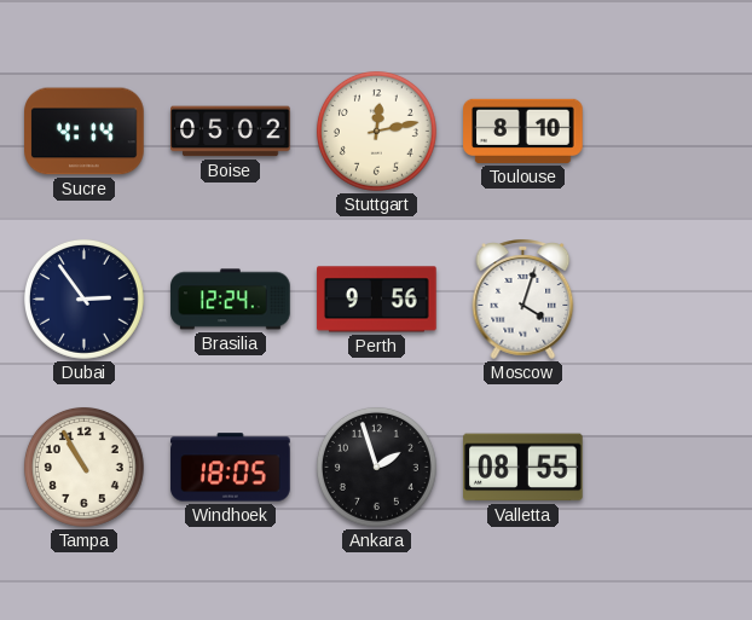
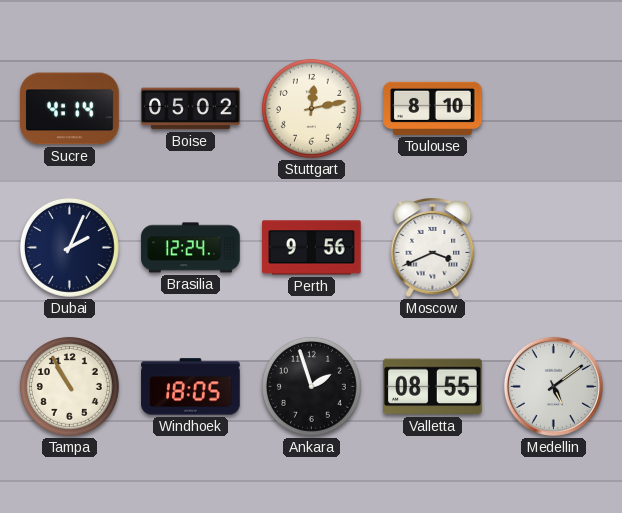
Dubai: 2:54 -> 2:04 (69, 247)
Moscow: 4:03 -> 3:41 (433, 247)
Medellin: none -> 5:09 (553, 386)
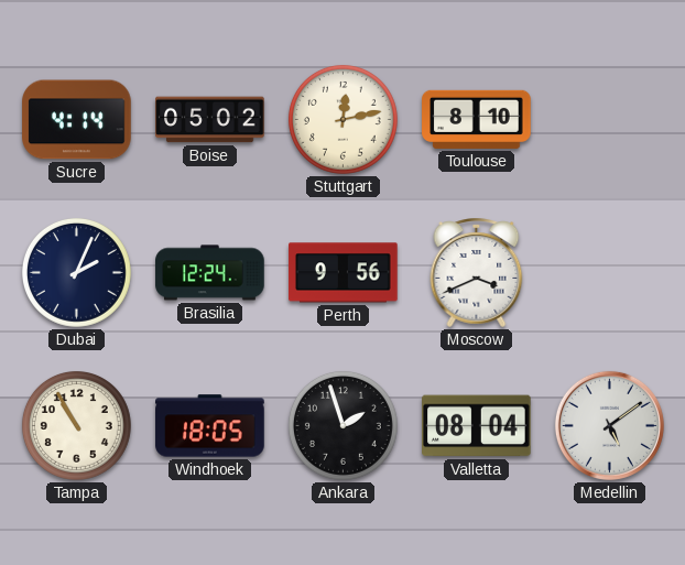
Valletta: 08:55 -> 08:04 (477, 426)
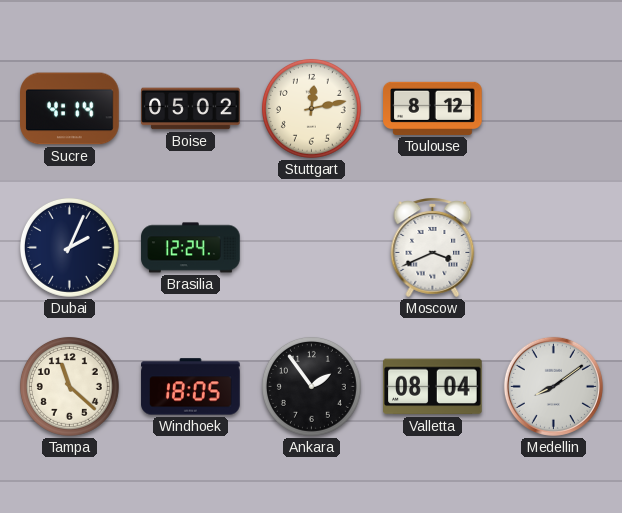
Toulouse: 8:10 -> 8:12 (433, 108)
Perth: 9:56 -> none (344, 273)
Tampa: 10:55 -> 11:22 (69, 386)
Ankara: 1:57 -> 1:54 (311, 386)
Medellin: 5:09 -> 8:09 (553, 386)
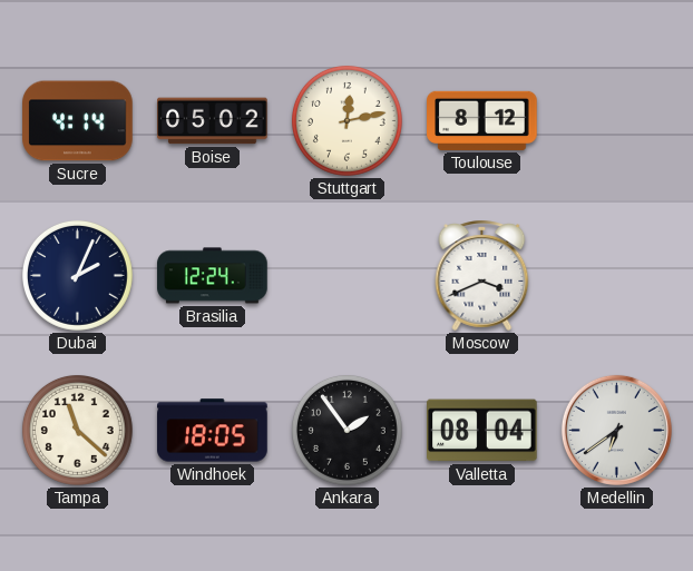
Medellin: 8:09 -> 6:39 (616, 430)
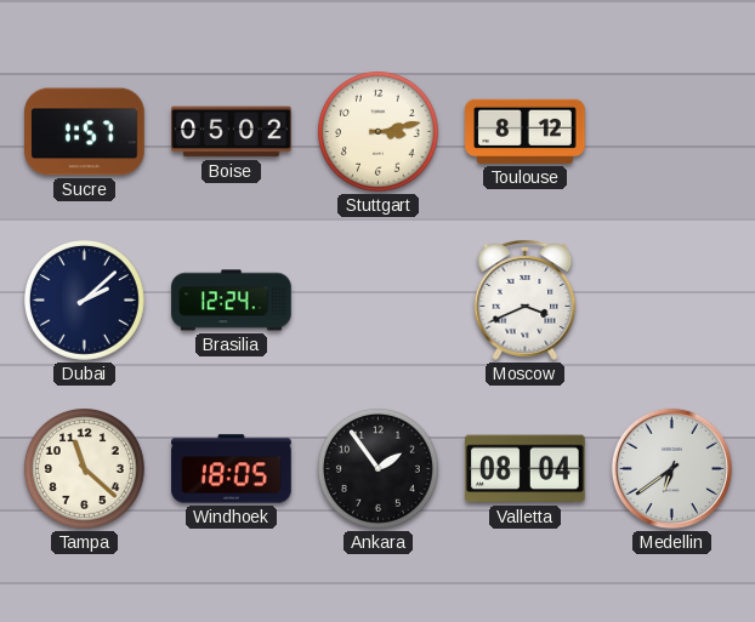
Sucre: 4:14 -> 1:57 (85, 132)
Stuttgart: 12:13 -> 3:13 (377, 131)
Dubai: 2:04 -> 2:08 (84, 299)
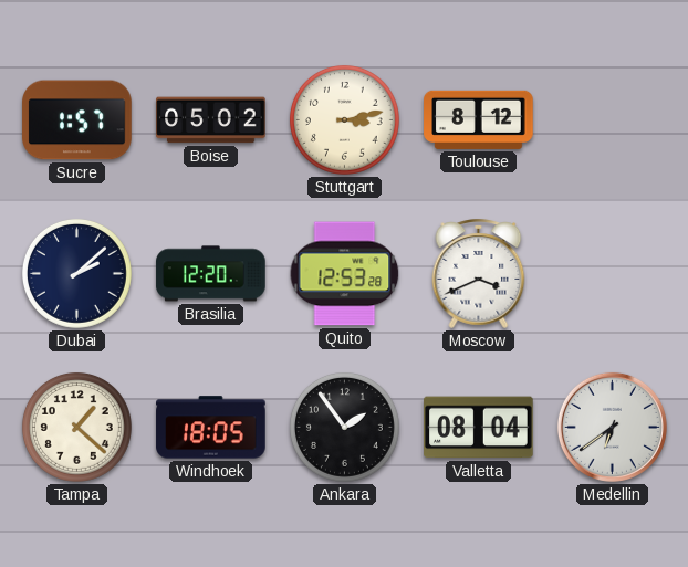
Brasilia: 12:24 -> 12:20 (211, 274)
Quito: none -> 12:53 (345, 274)
Tampa: 11:22 -> 1:22 (76, 427)
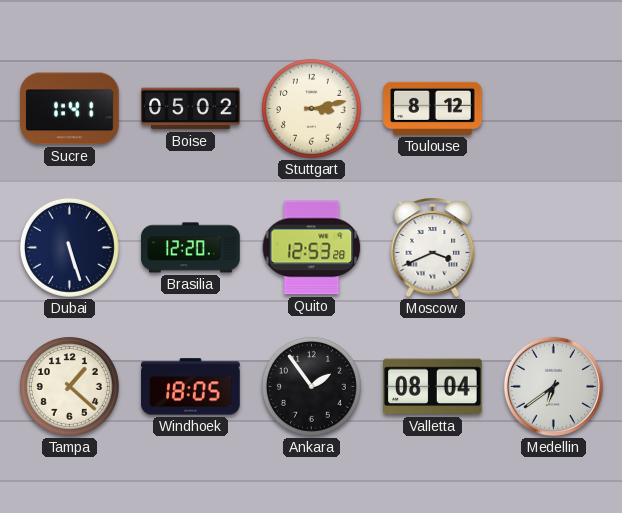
Sucre: 1:57 -> 1:41 (70, 109)
Dubai: 2:08 -> 5:27 (69, 247)
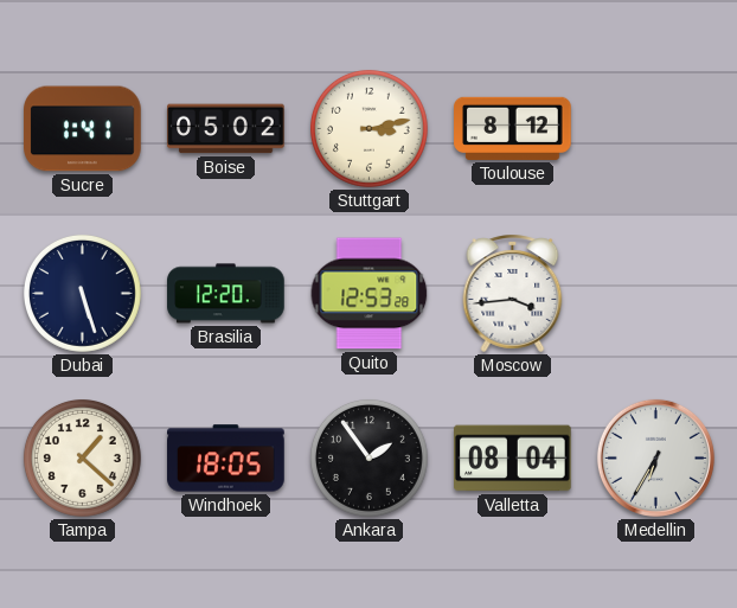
Moscow: 3:41 -> 3:44 (513, 293)
Medellin: 6:39 -> 6:35 (655, 457)
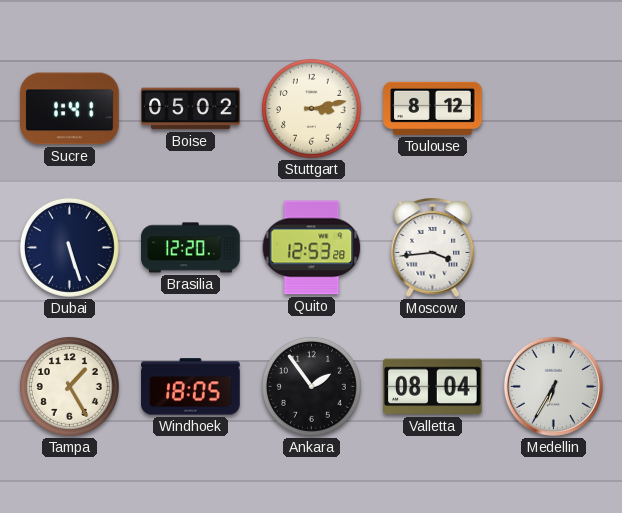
Tampa: 1:22 -> 1:25 (69, 386)
